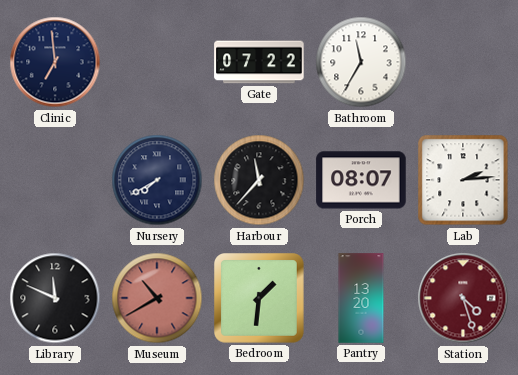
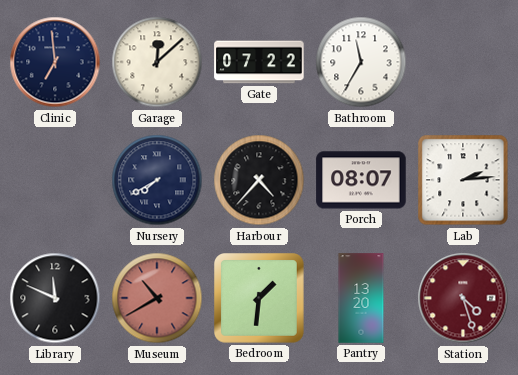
Garage: none -> 12:08 (157, 62)
Harbour: 11:37 -> 4:37 (259, 180)
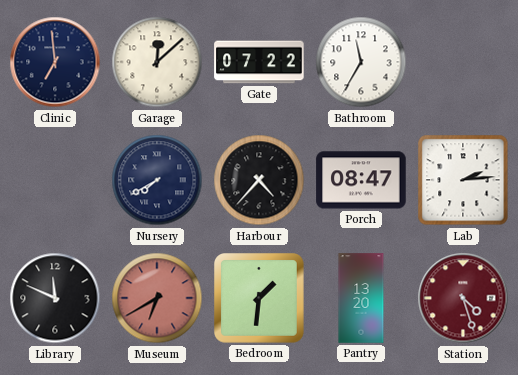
Porch: 08:07 -> 08:47 (361, 180)
Museum: 10:40 -> 6:40 (157, 298)
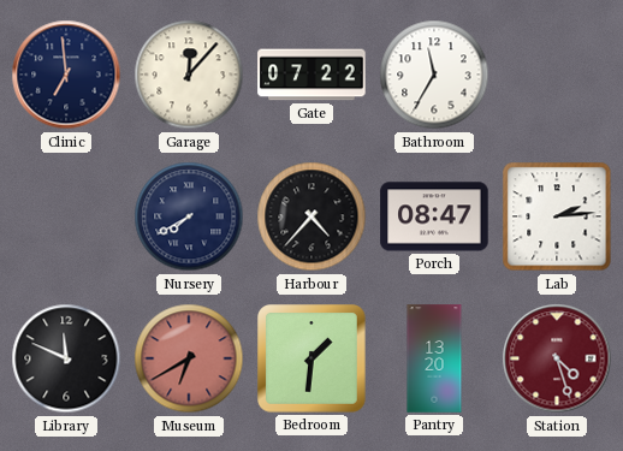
Garage: 12:08 -> 12:07 (189, 75)
